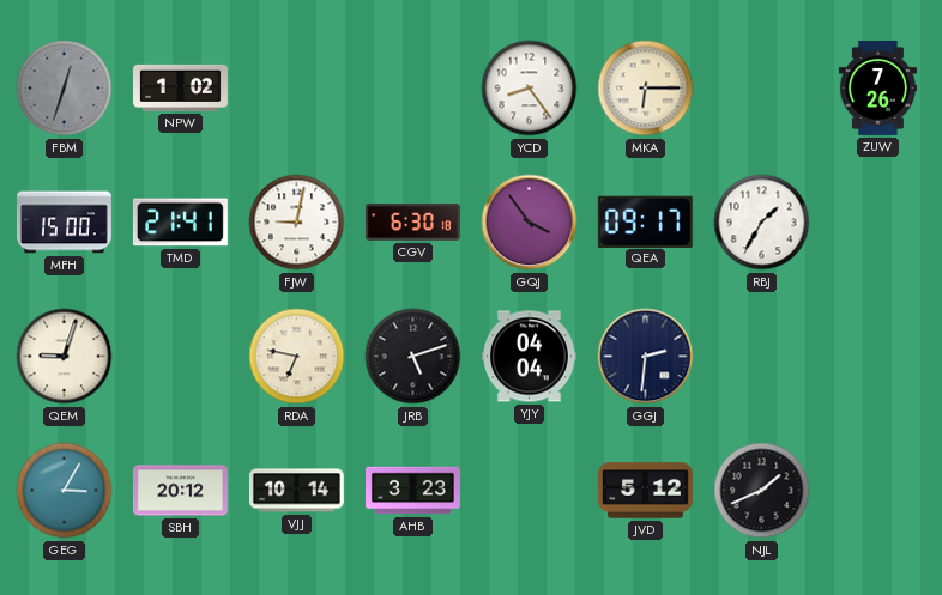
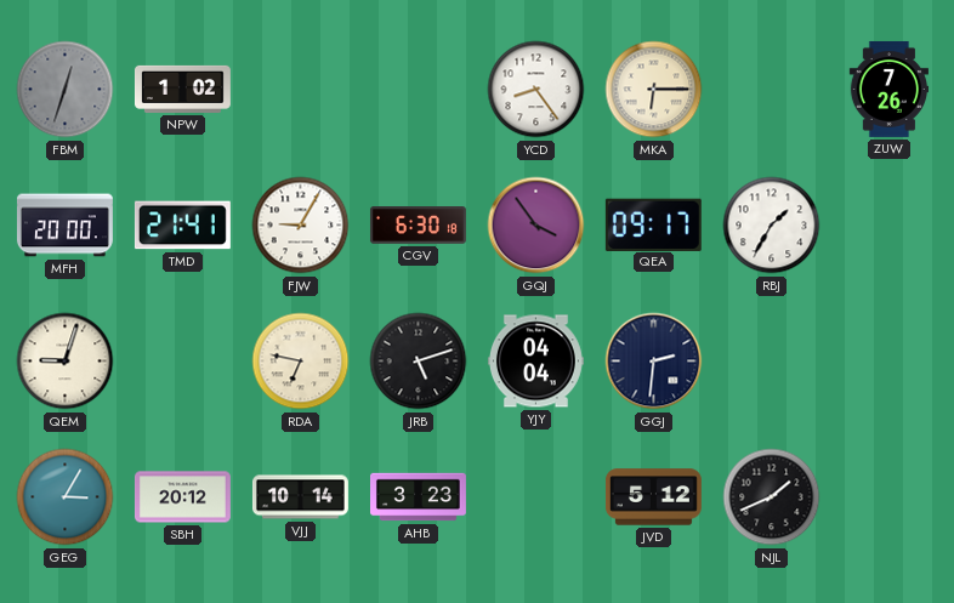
MFH: 15:00 -> 20:00 (64, 226)
FJW: 9:02 -> 9:05 (301, 226)
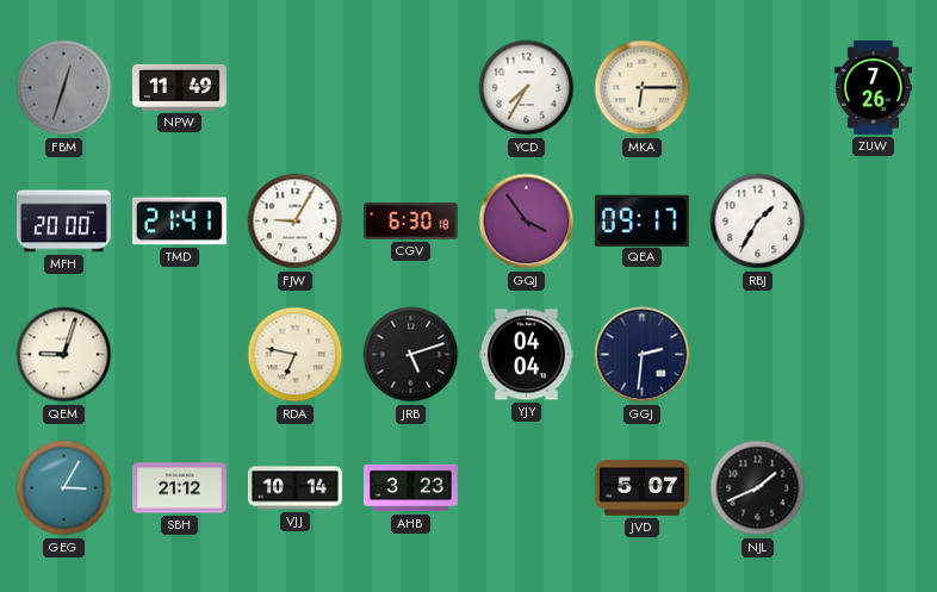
NPW: 1:02 -> 11:49 (179, 87)
YCD: 8:24 -> 7:35 (527, 88)
SBH: 20:12 -> 21:12 (179, 488)
JVD: 5:12 -> 5:07 (641, 488)
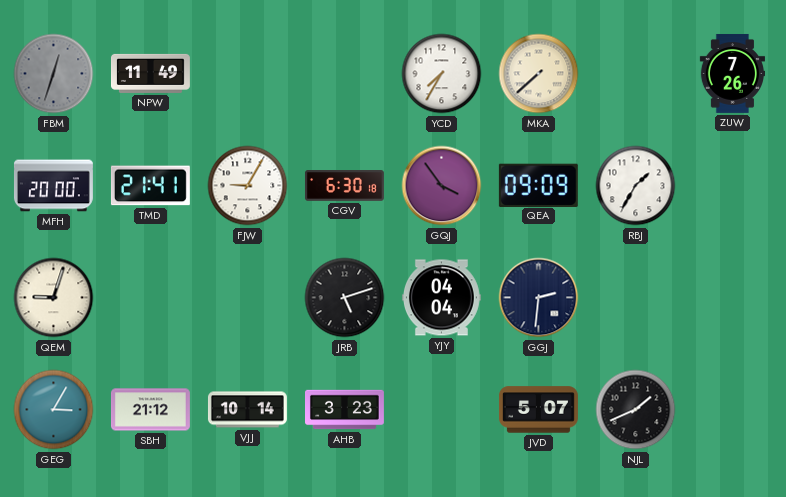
MKA: 6:15 -> 7:38 (539, 74)
QEA: 09:17 -> 09:09 (538, 185)
RDA: 6:47 -> none (296, 355)
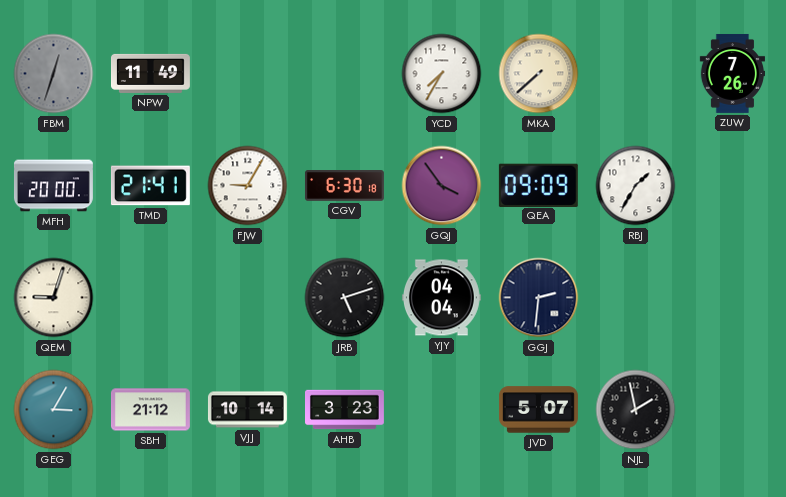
NJL: 1:41 -> 1:58 (636, 410)
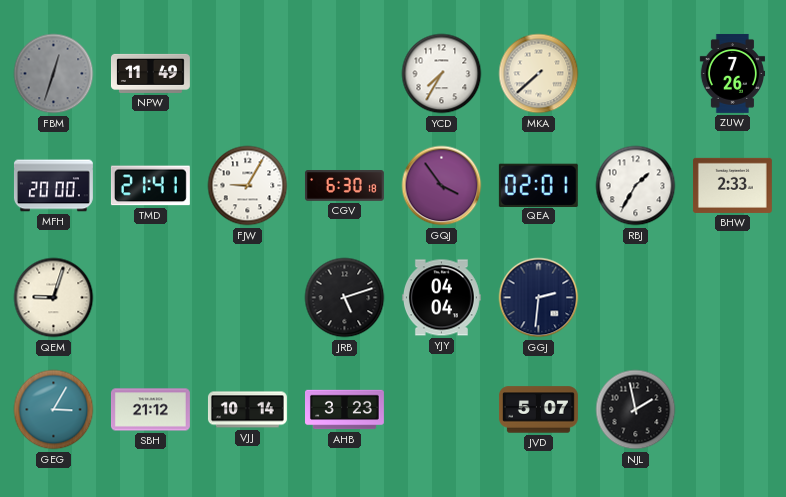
QEA: 09:09 -> 02:01 (538, 185)
BHW: none -> 2:33 (732, 185)
